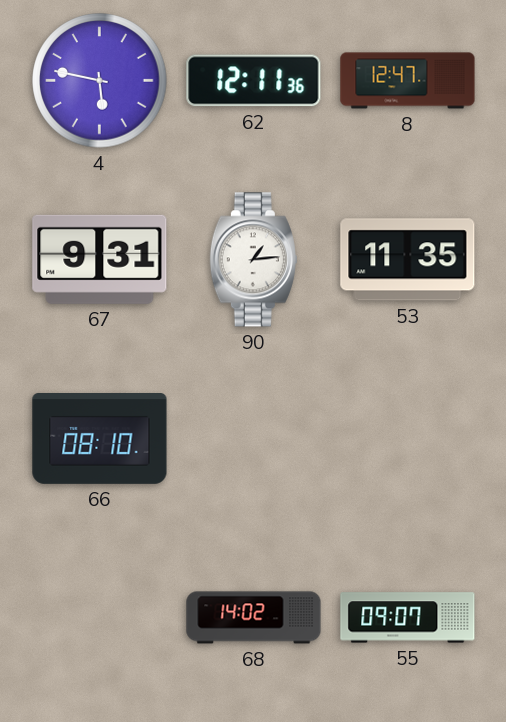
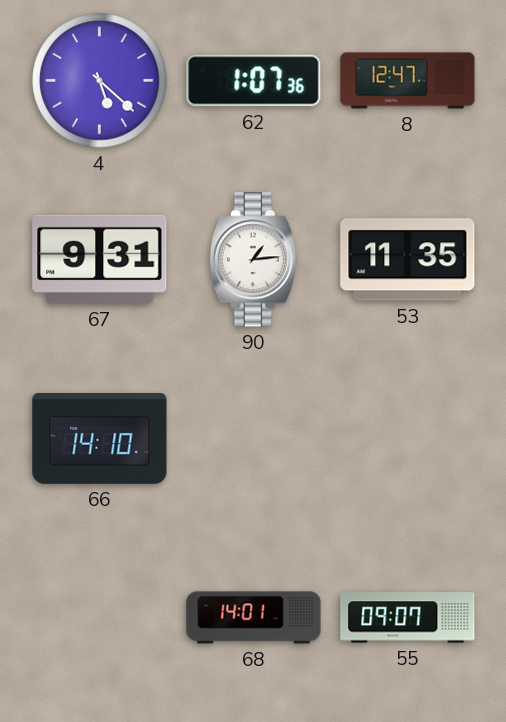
4: 5:47 -> 5:22 (100, 81)
62: 12:11 -> 1:07 (254, 81)
66: 08:10 -> 14:10 (100, 439)
68: 14:02 -> 14:01 (254, 618)
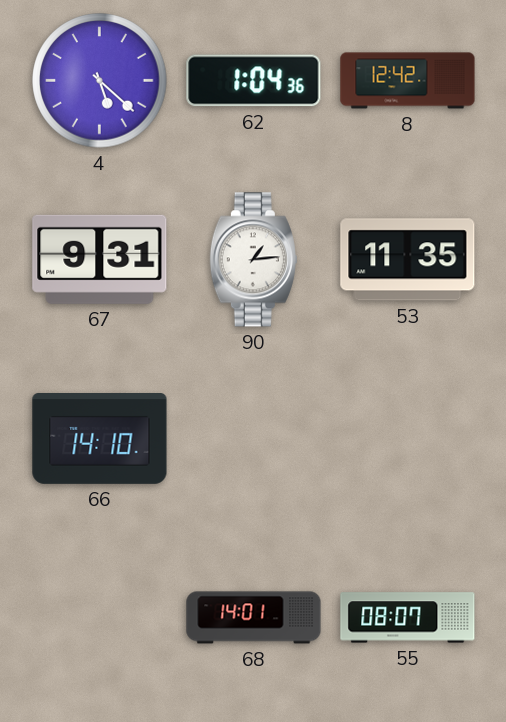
62: 1:07 -> 1:04 (254, 81)
8: 12:47 -> 12:42 (408, 81)
55: 09:07 -> 08:07 (408, 618)
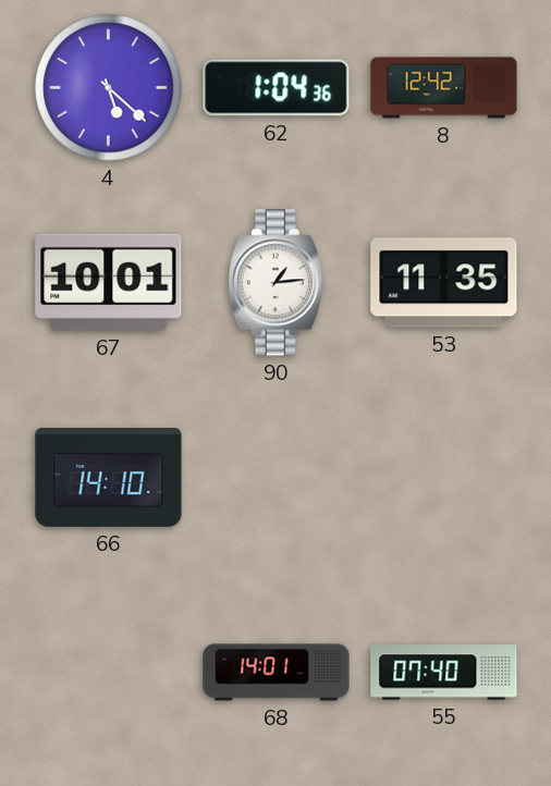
67: 9:31 -> 10:01 (109, 282)
55: 08:07 -> 07:40 (444, 673)
